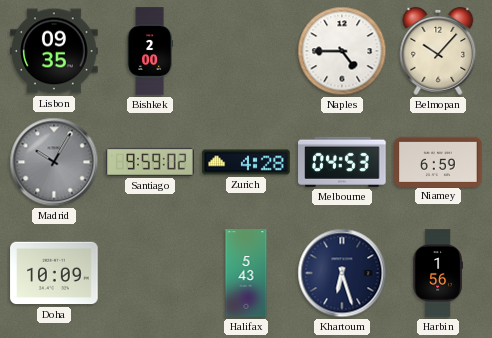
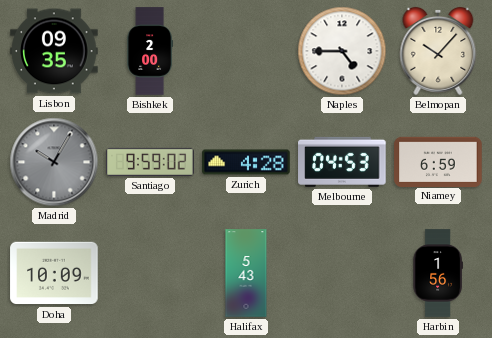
Khartoum: 6:27 -> none (342, 273)
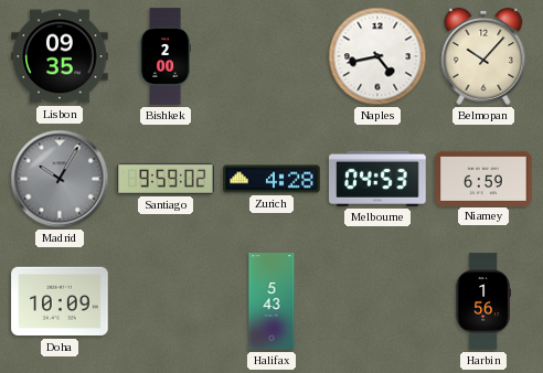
Naples: 4:45 -> 4:43 (377, 56)
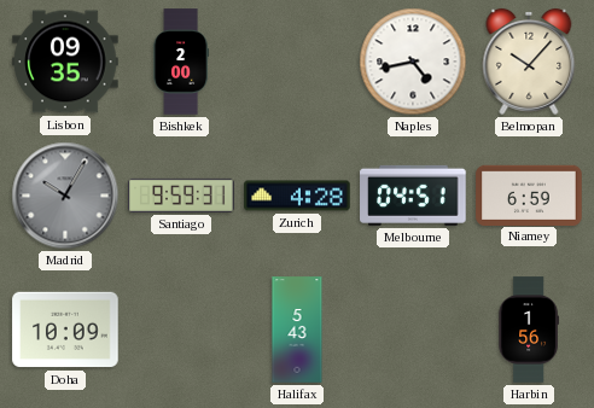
Santiago: 9:59:02 -> 9:59:31 (181, 196)
Melbourne: 04:53 -> 04:51 (413, 196)
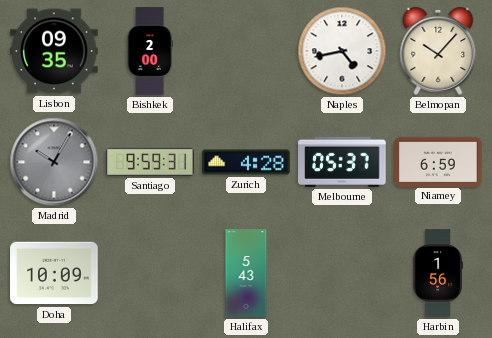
Melbourne: 04:51 -> 05:37 (342, 162)
